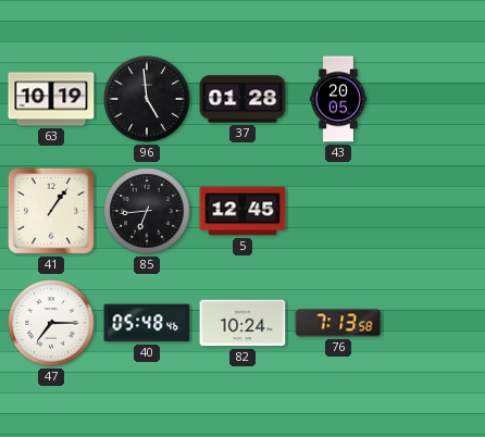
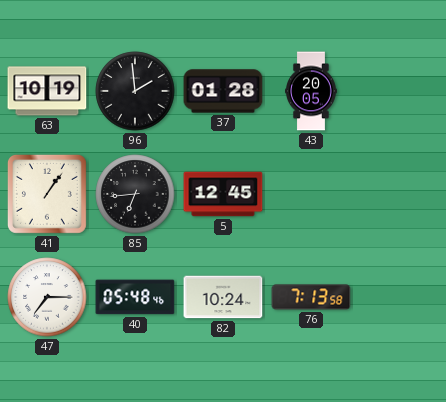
96: 4:59 -> 1:59 (135, 91)
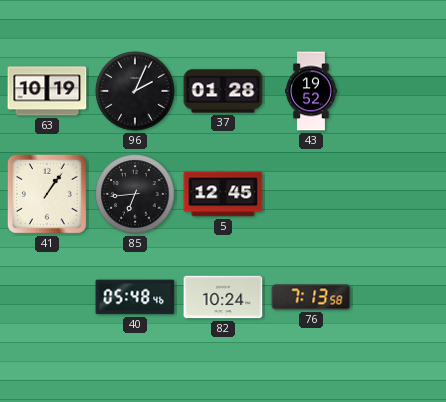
96: 1:59 -> 2:04 (135, 91)
43: 20:05 -> 19:52 (312, 91)
47: 7:15 -> none (47, 297)
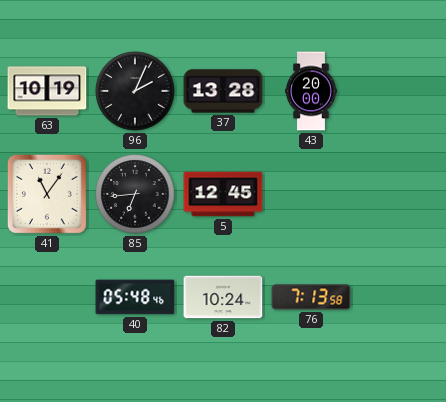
37: 01:28 -> 13:28 (223, 91)
43: 19:52 -> 20:00 (312, 91)
41: 1:06 -> 11:06 (47, 194)
